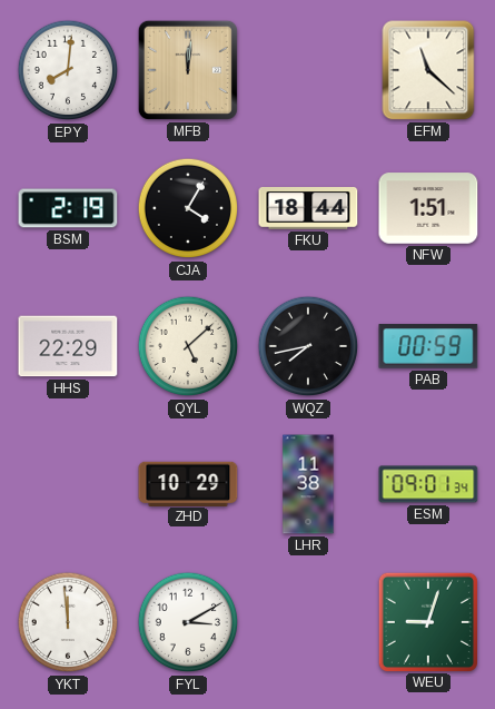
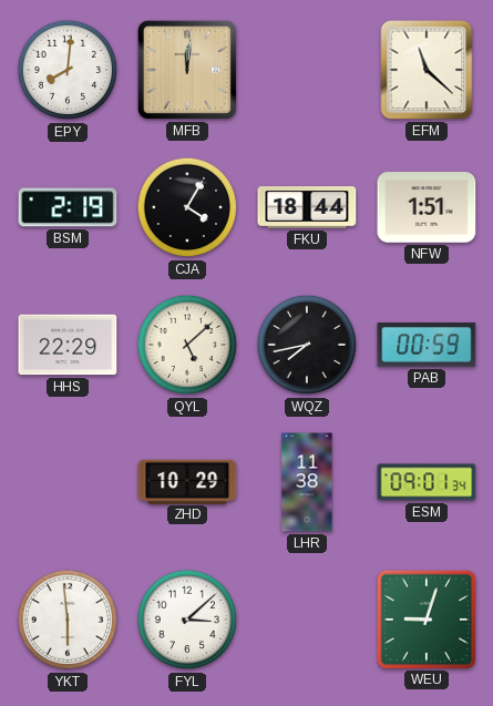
YKT: 11:59 -> 5:59 (68, 620)
FYL: 3:10 -> 3:08 (187, 620)
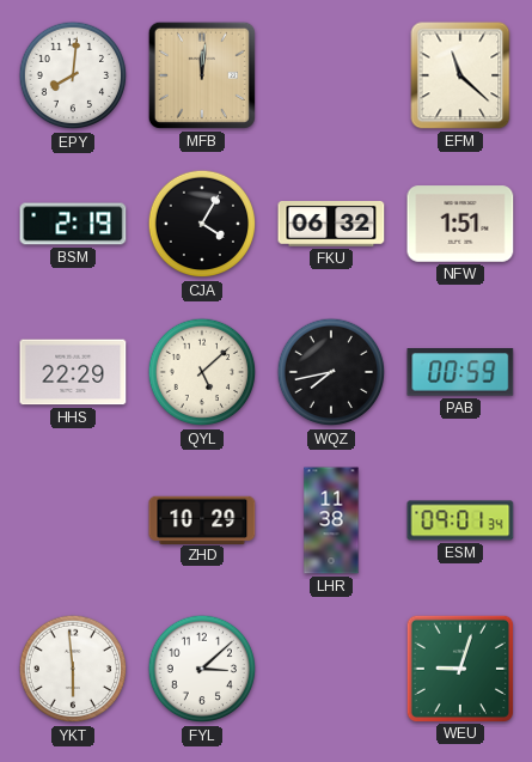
FKU: 18:44 -> 06:32 (331, 224)
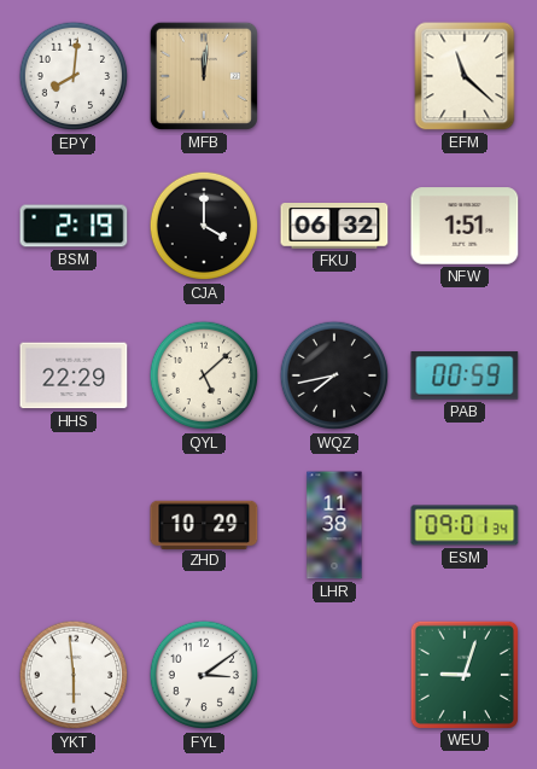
CJA: 4:05 -> 4:00 (204, 226)
FYL: 3:08 -> 3:09 (204, 675)
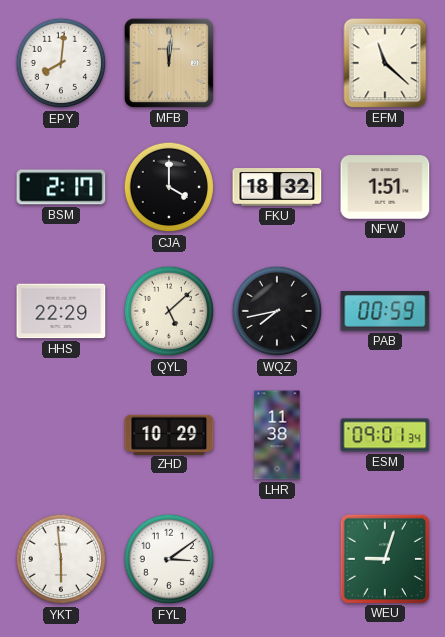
BSM: 2:19 -> 2:17 (61, 187)
FKU: 06:32 -> 18:32 (277, 187)
